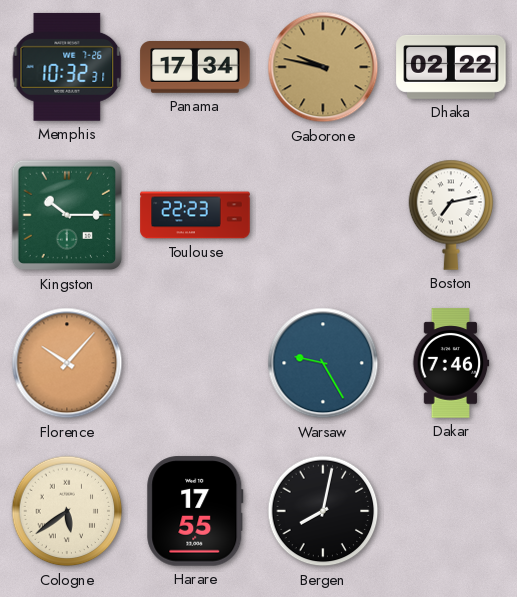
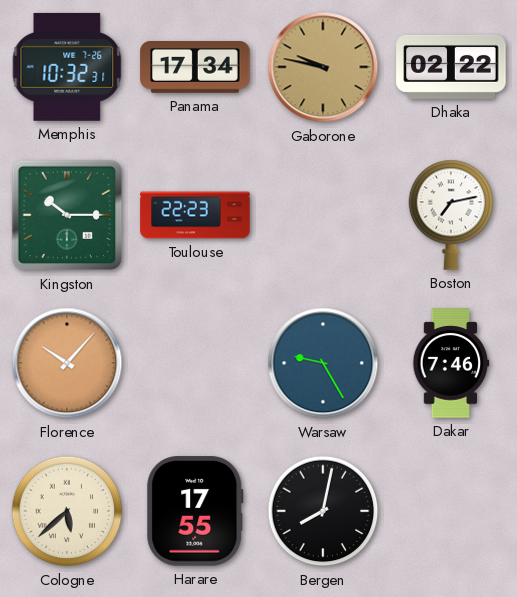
Cologne: 5:39 -> 5:38 (67, 511)
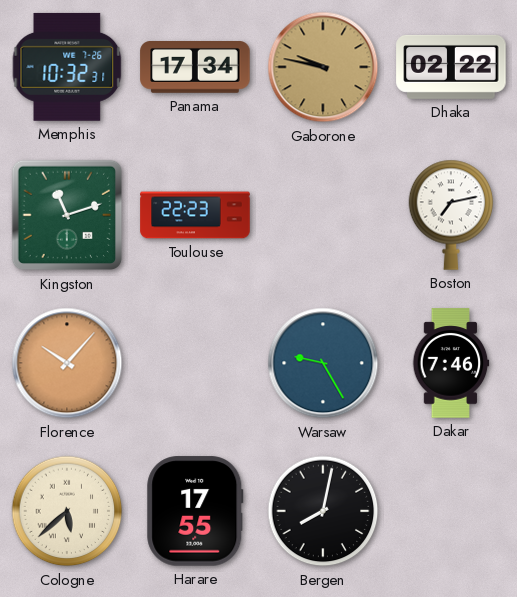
Kingston: 10:15 -> 11:12 (67, 215)
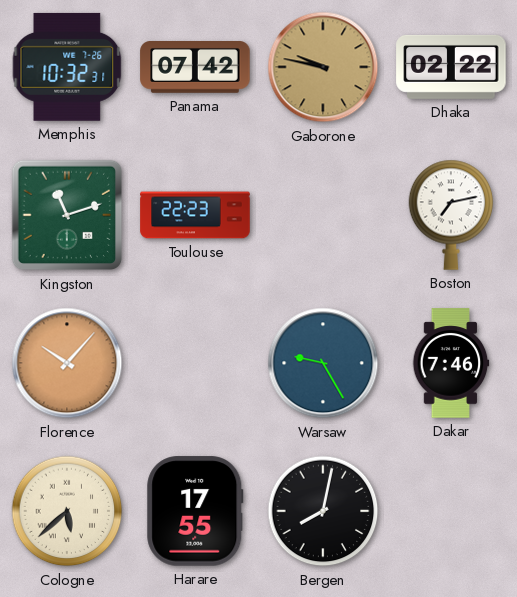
Panama: 17:34 -> 07:42 (195, 67)
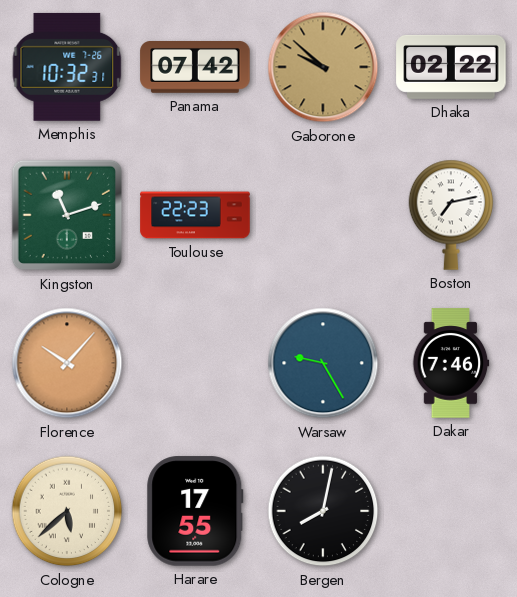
Gaborone: 9:47 -> 9:52 (323, 67)
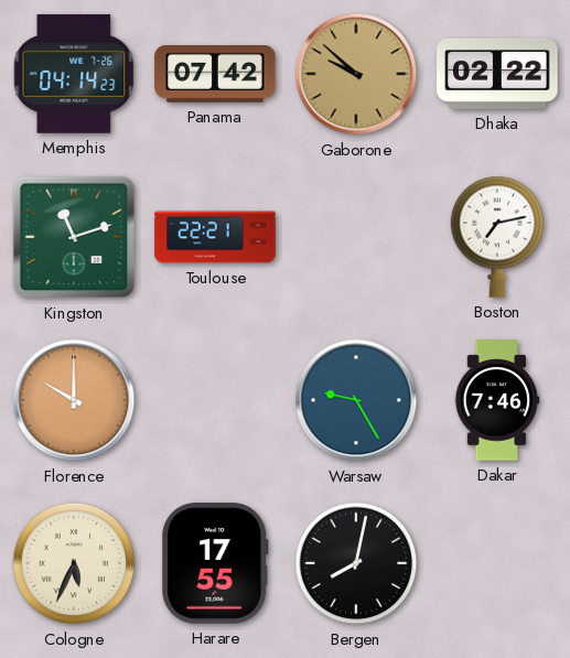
Memphis: 10:32 -> 04:14 (74, 74)
Toulouse: 22:23 -> 22:21 (215, 237)
Florence: 10:07 -> 10:00 (74, 400)
Cologne: 5:38 -> 5:34 (74, 563)
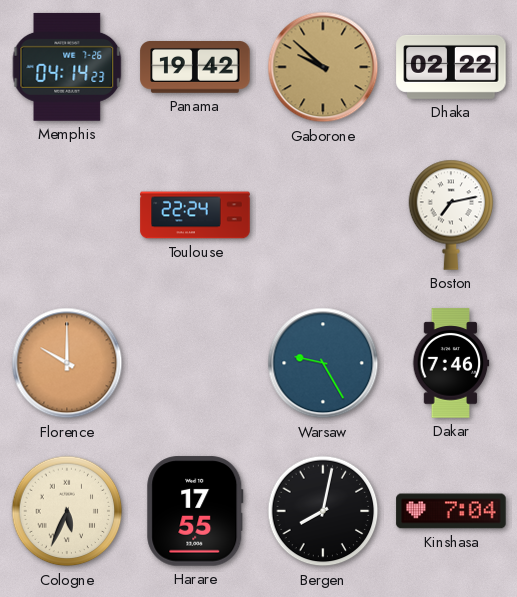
Panama: 07:42 -> 19:42 (195, 67)
Kingston: 11:12 -> none (74, 237)
Toulouse: 22:21 -> 22:24 (195, 215)
Kinshasa: none -> 7:04 (451, 511)
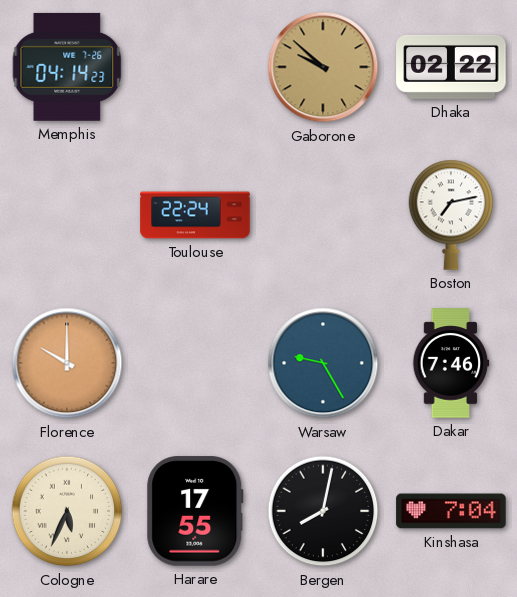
Panama: 19:42 -> none (195, 67)
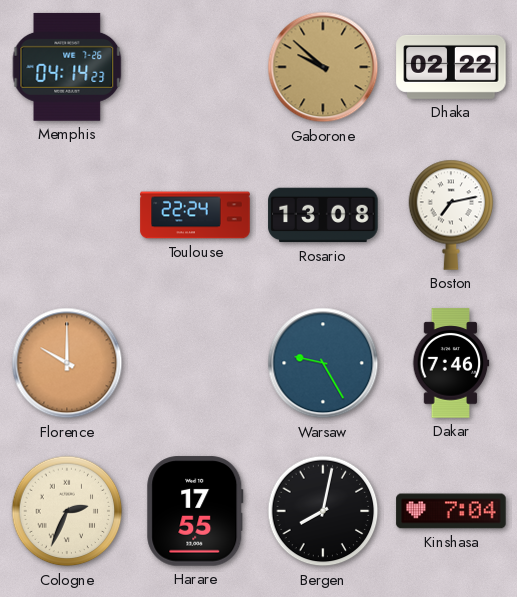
Rosario: none -> 13:08 (323, 215)
Cologne: 5:34 -> 2:34 (67, 511)
